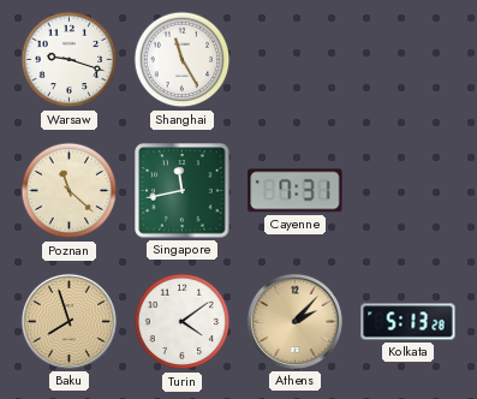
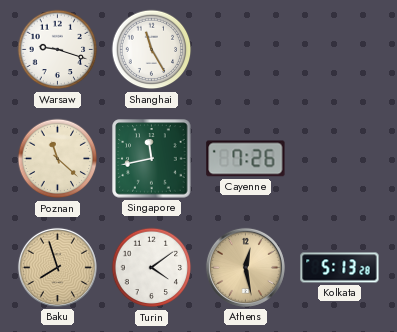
Cayenne: 7:31 -> 7:26 (246, 159)
Athens: 2:07 -> 12:28 (245, 267)
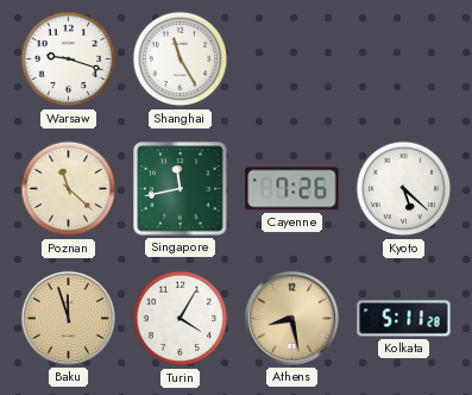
Kyoto: none -> 5:22 (404, 189)
Baku: 7:57 -> 11:57 (68, 318)
Turin: 4:09 -> 4:05 (181, 319)
Athens: 12:28 -> 8:28 (291, 318)
Kolkata: 5:13 -> 5:11 (404, 319)
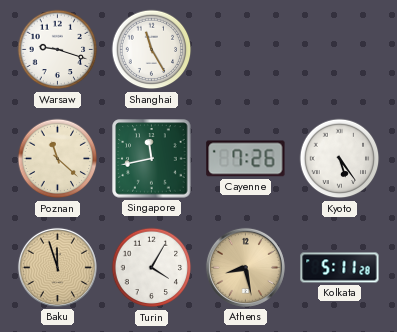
Kyoto: 5:22 -> 5:24 (340, 159)
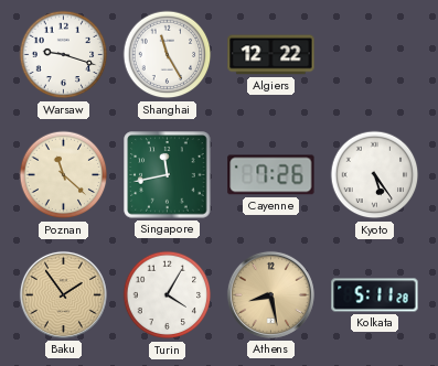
Algiers: none -> 12:22 (271, 55)
Baku: 11:57 -> 1:54 (63, 294)
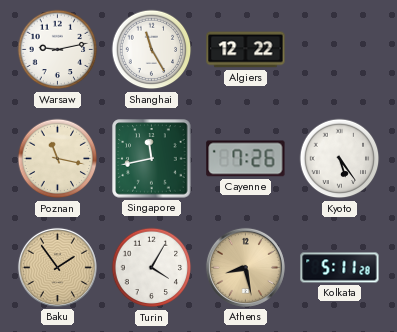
Warsaw: 9:18 -> 9:13 (58, 50)
Poznan: 11:22 -> 11:17 (58, 159)
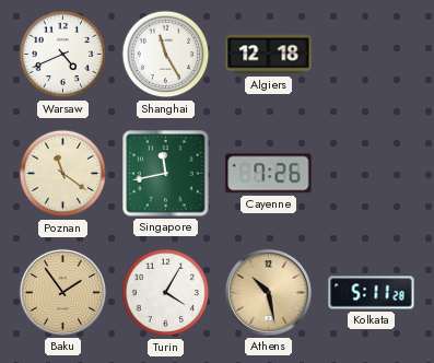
Warsaw: 9:13 -> 4:41 (63, 55)
Algiers: 12:22 -> 12:18 (269, 55)
Poznan: 11:17 -> 11:21 (63, 174)
Kyoto: 5:24 -> none (340, 159)
Athens: 8:28 -> 10:28 (268, 292)
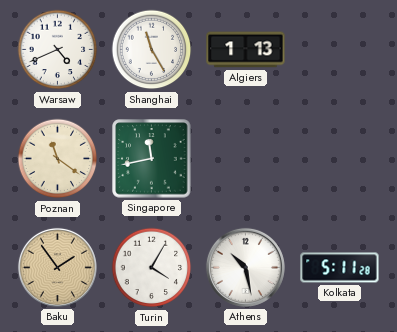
Algiers: 12:18 -> 1:13 (246, 50)
Cayenne: 7:26 -> none (269, 174)
Athens dial: champagne -> white (245, 267)
